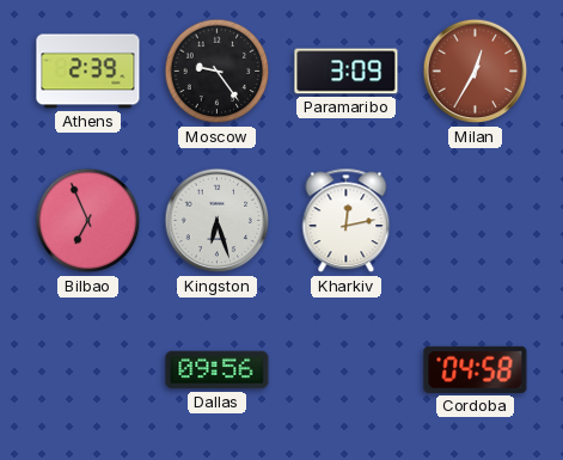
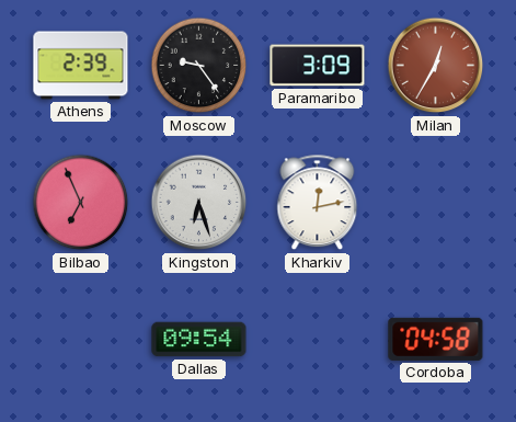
Dallas: 09:56 -> 09:54 (199, 340)
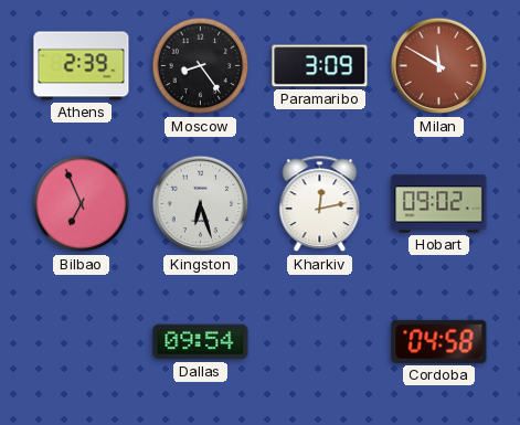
Moscow: 9:24 -> 8:24 (201, 66)
Milan: 12:35 -> 11:50 (439, 66)
Hobart: none -> 09:02 (439, 204)
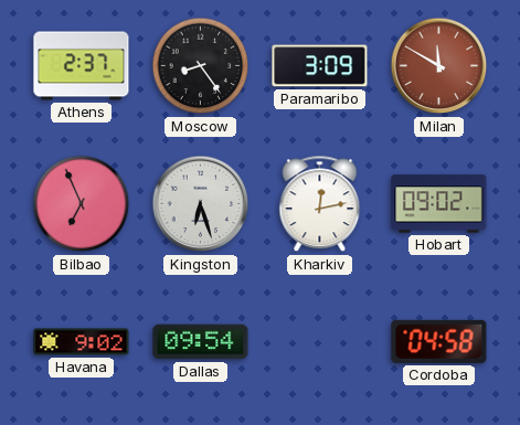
Athens: 2:39 -> 2:37 (82, 66)
Havana: none -> 9:02 (82, 342)
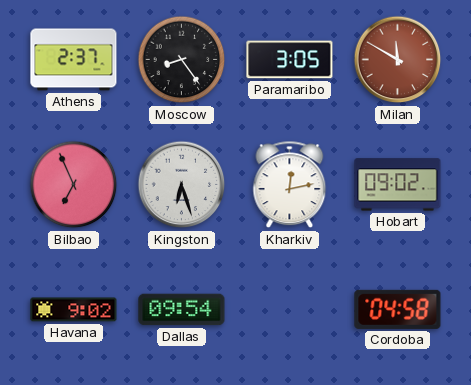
Paramaribo: 3:09 -> 3:05 (290, 60)
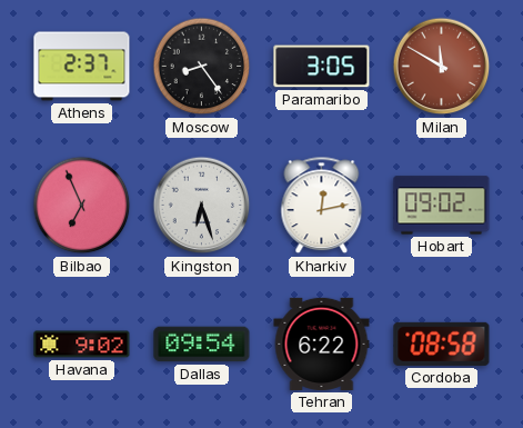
Tehran: none -> 6:22 (322, 344)
Cordoba: 04:58 -> 08:58 (442, 344)
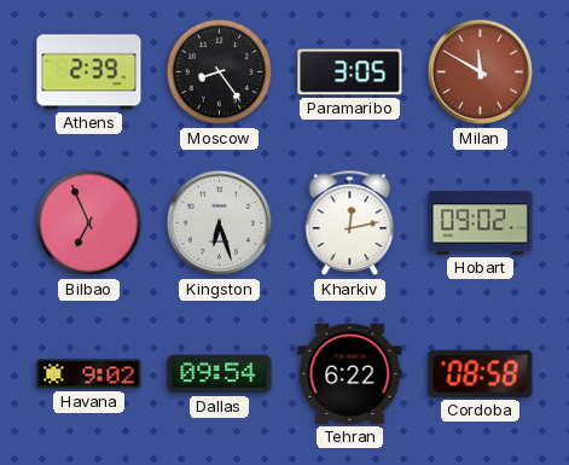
Athens: 2:37 -> 2:39 (89, 72)
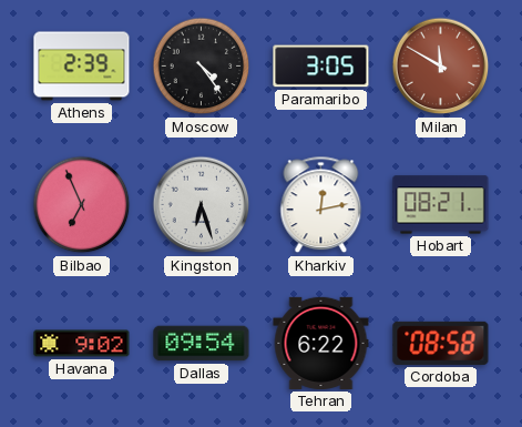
Moscow: 8:24 -> 4:24 (202, 67)
Hobart: 09:02 -> 08:21 (441, 205)
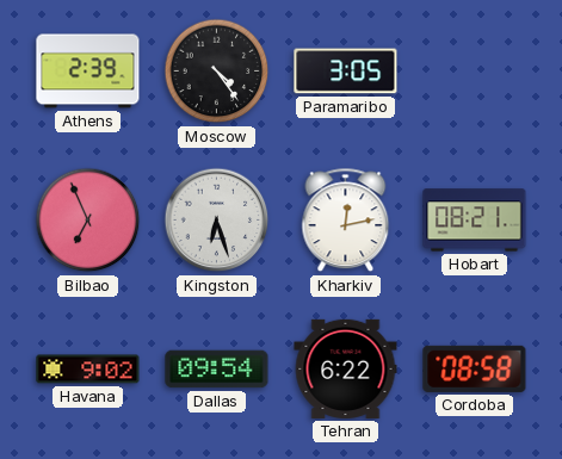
Milan: 11:50 -> none (441, 67)
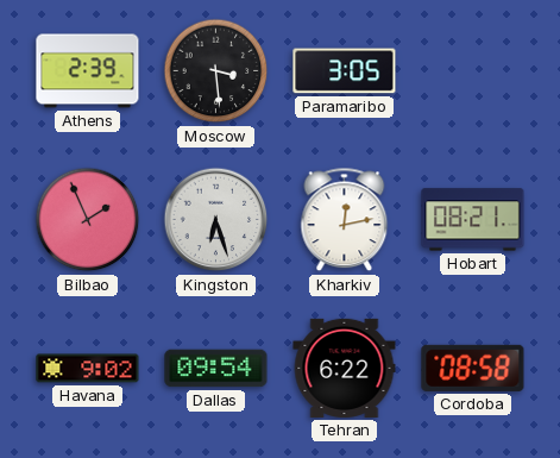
Moscow: 4:24 -> 3:29 (216, 71)
Bilbao: 6:56 -> 1:56 (88, 220)
